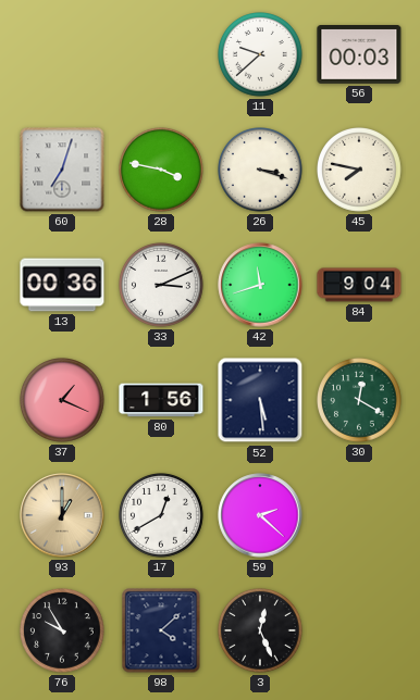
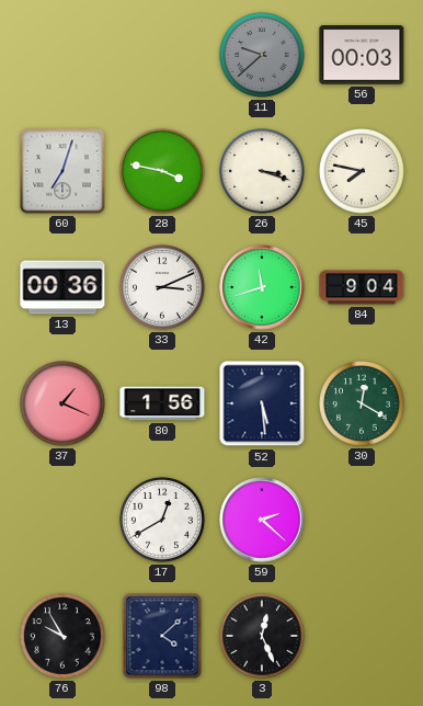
11 dial: white -> grey (263, 56)
93: 1:00 -> none (62, 515)
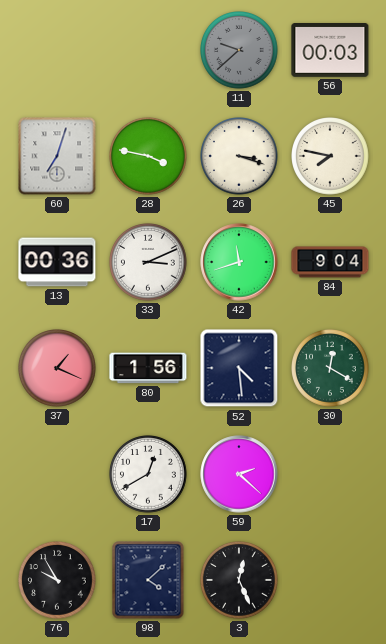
52: 5:29 -> 4:29 (239, 368)
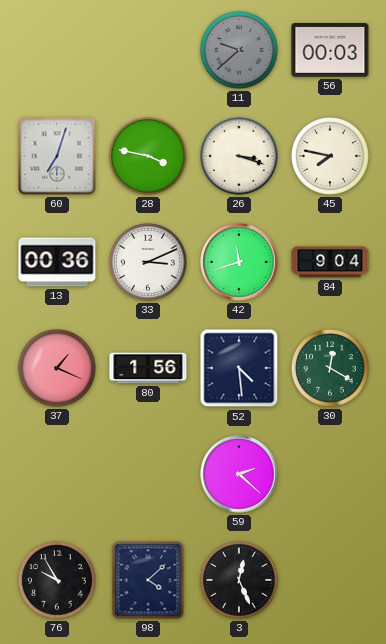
17: 12:40 -> none (149, 475)
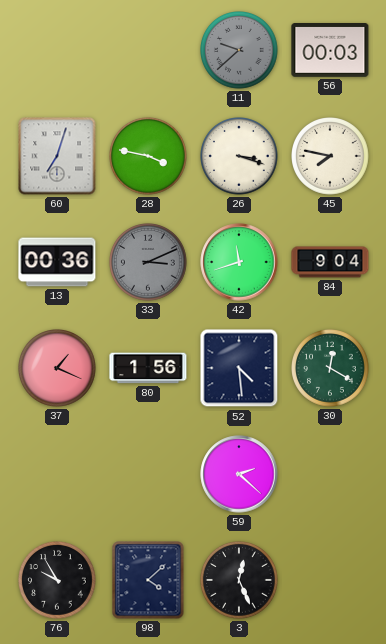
33 dial: white -> grey (149, 263)
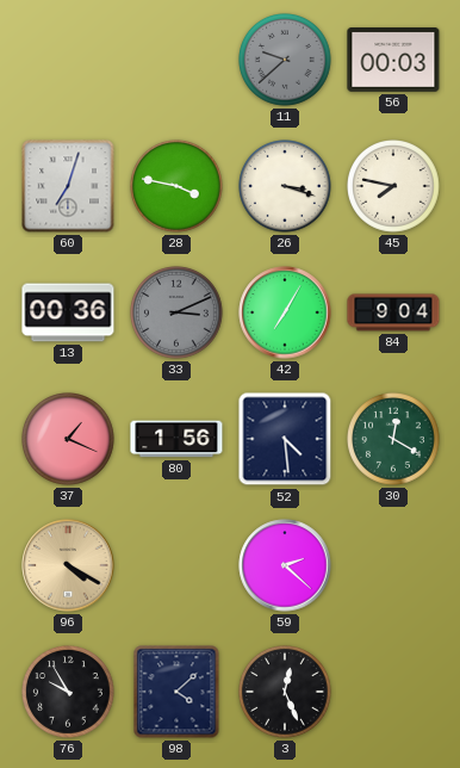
42: 11:42 -> 7:05 (285, 312)
96: none -> 4:20 (68, 565)
